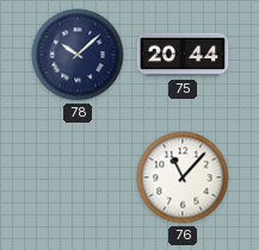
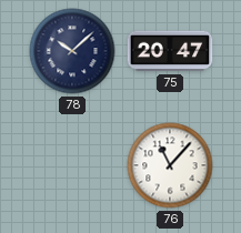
75: 20:44 -> 20:47 (170, 51)
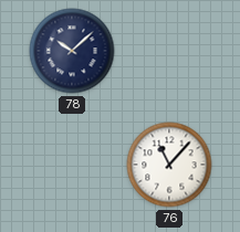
75: 20:47 -> none (170, 51)
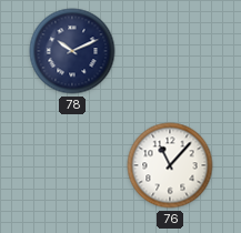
78: 10:08 -> 10:11 (72, 51)
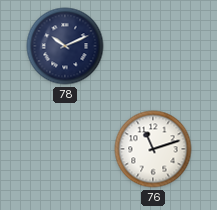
76: 11:07 -> 11:12 (153, 149)
